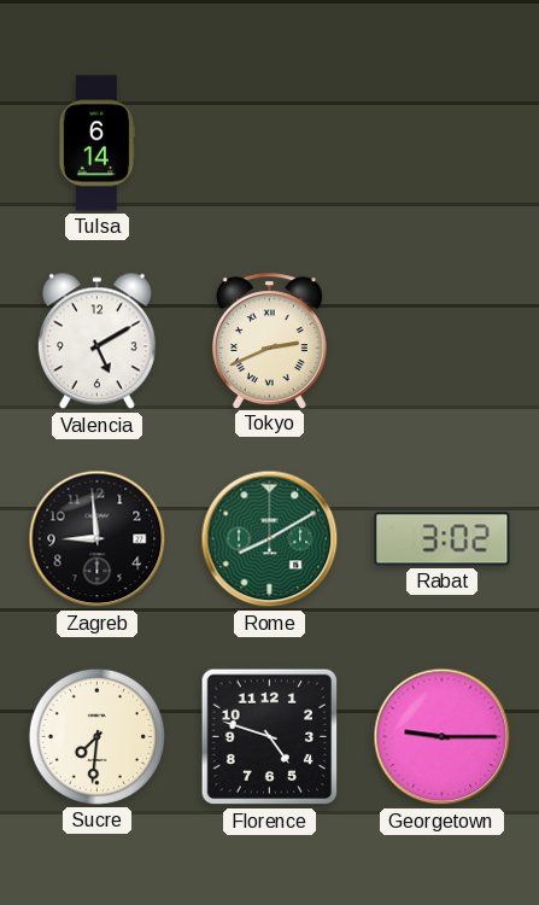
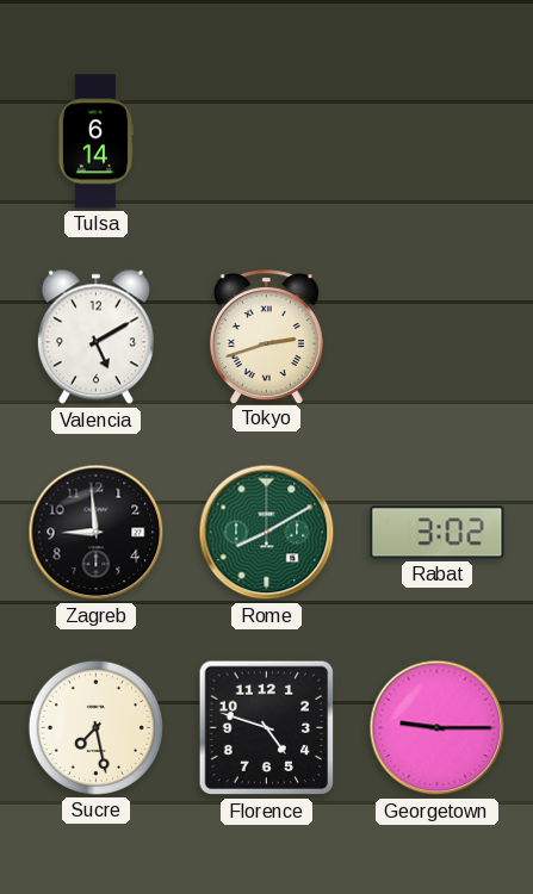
Tokyo: 2:41 -> 2:42 (266, 336)
Sucre: 7:31 -> 7:28 (95, 727)
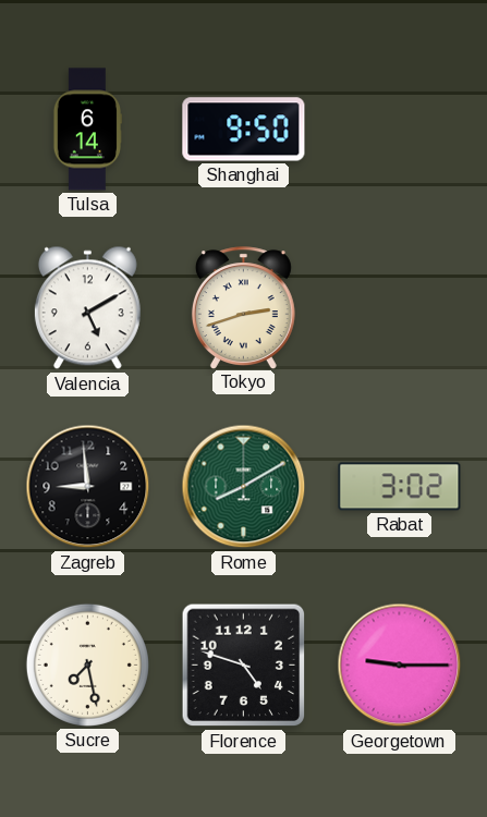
Shanghai: none -> 9:50 (244, 130)
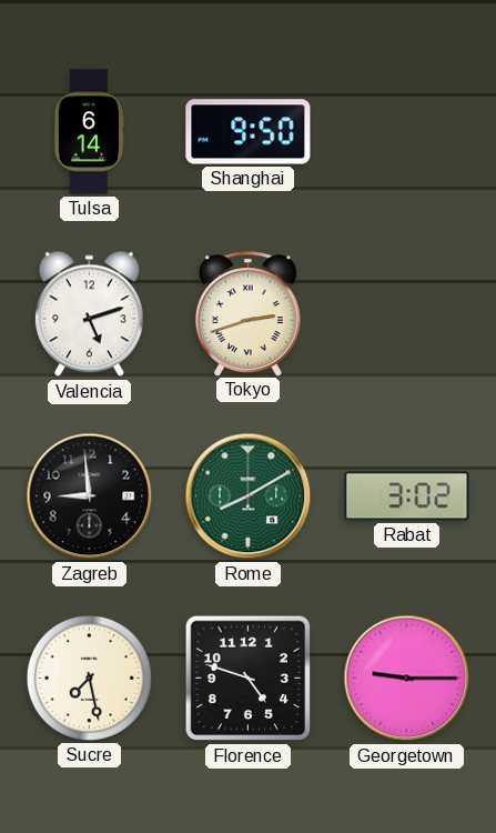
Valencia: 5:10 -> 5:12 (89, 314)
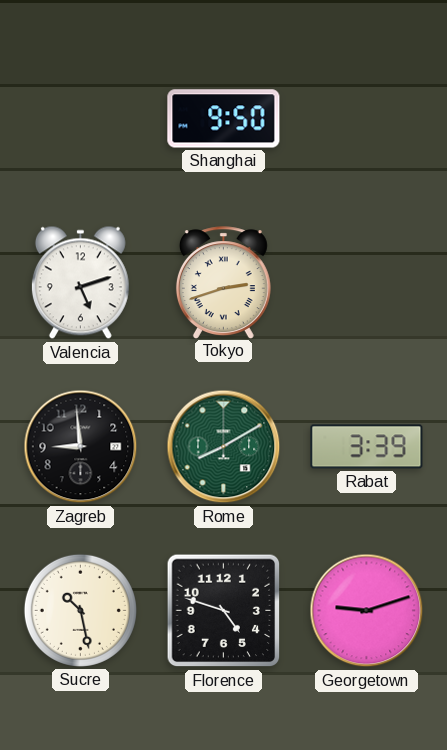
Tulsa: 6:14 -> none (88, 132)
Rabat: 3:02 -> 3:39 (367, 447)
Sucre: 7:28 -> 10:28 (80, 610)
Georgetown: 9:15 -> 9:12 (367, 611)
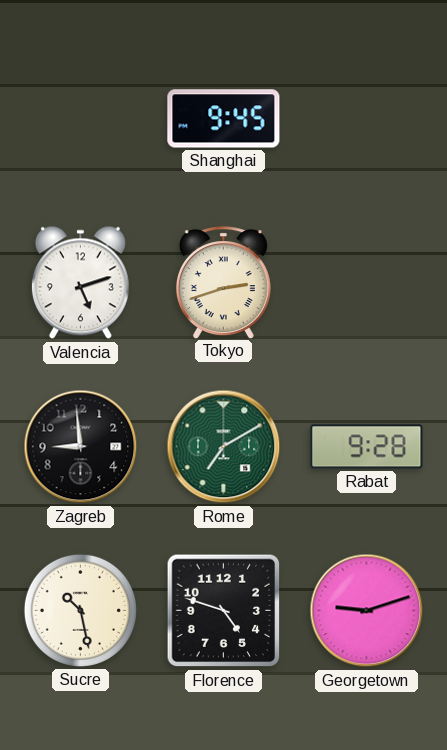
Shanghai: 9:50 -> 9:45 (224, 119)
Rome: 8:10 -> 7:10 (224, 447)
Rabat: 3:39 -> 9:28 (367, 447)
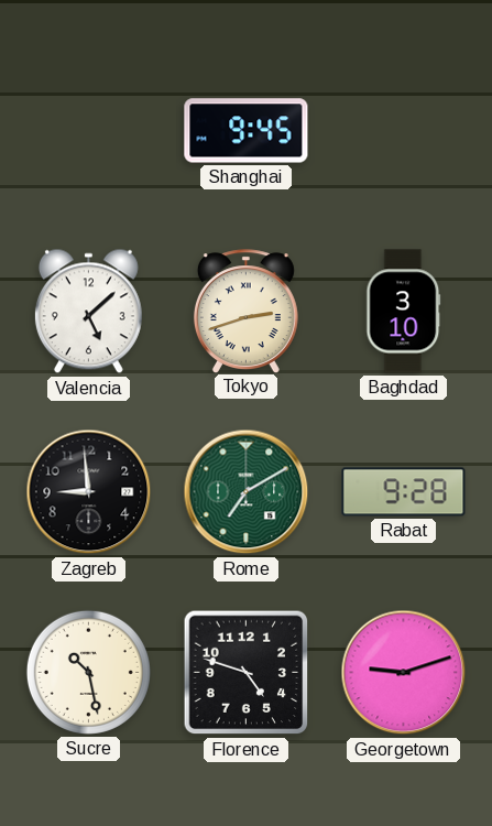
Valencia: 5:12 -> 5:08 (88, 312)
Baghdad: none -> 3:10 (404, 312)
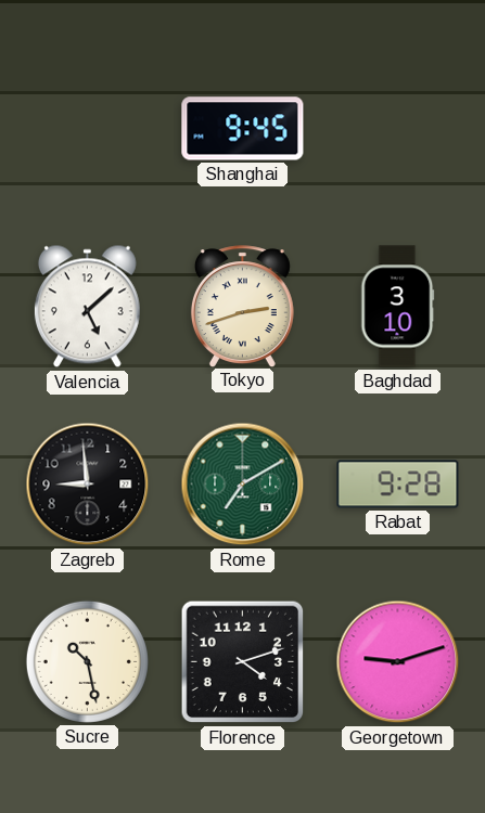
Florence: 4:48 -> 4:12 (243, 662)
